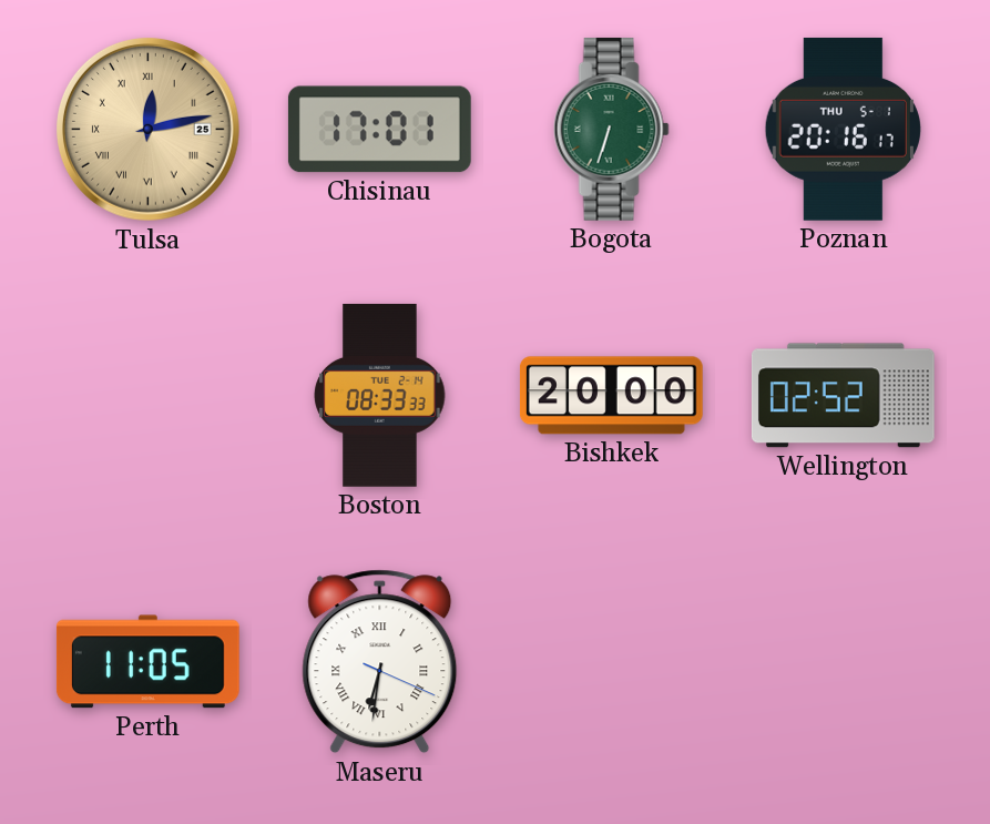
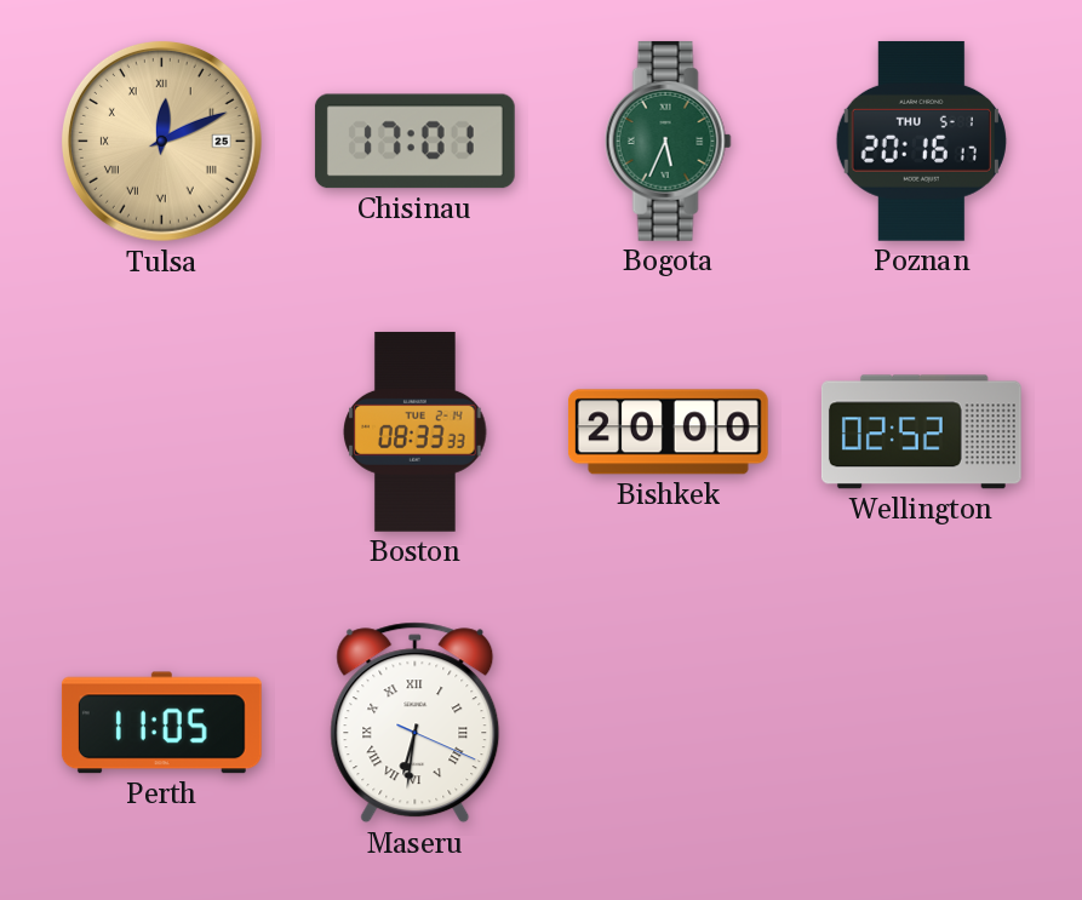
Tulsa: 12:13 -> 12:11 (161, 141)
Bogota: 6:33 -> 5:34 (668, 141)
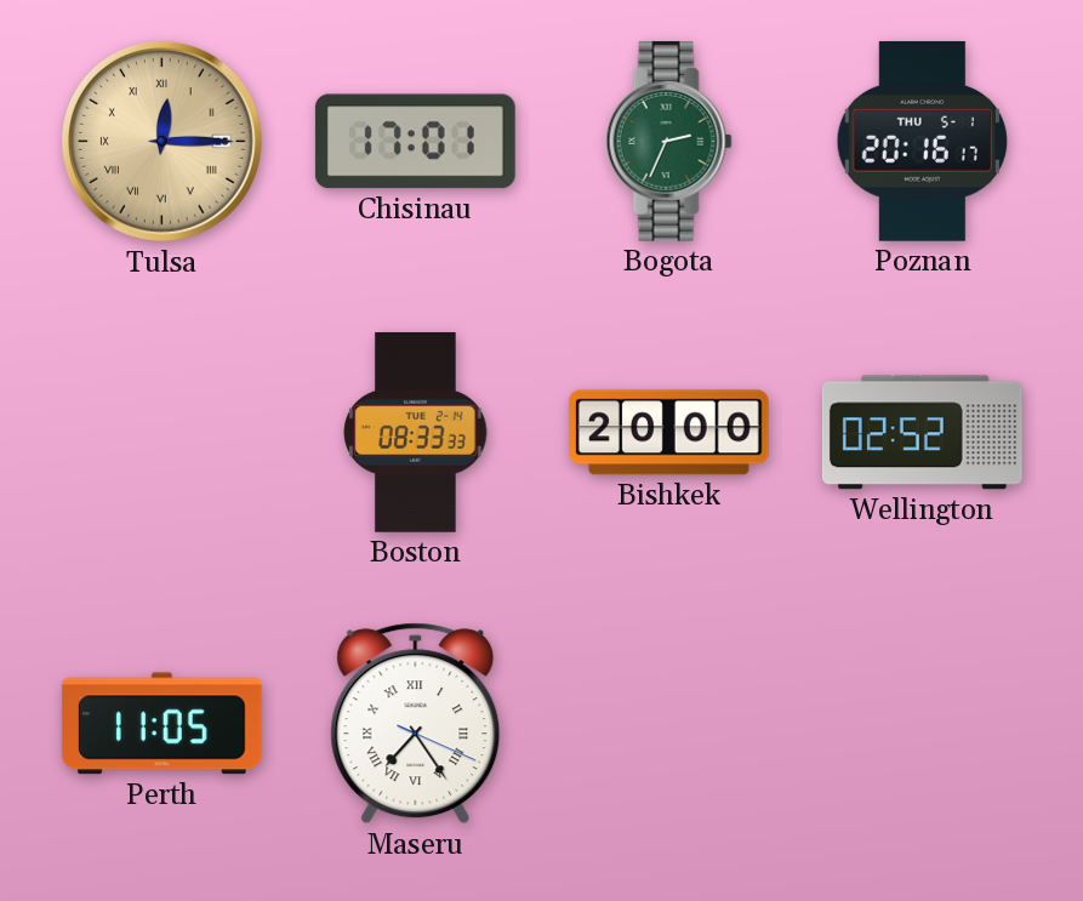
Tulsa: 12:11 -> 12:15 (161, 141)
Bogota: 5:34 -> 2:34 (668, 141)
Maseru: 6:31 -> 7:24 (416, 724)
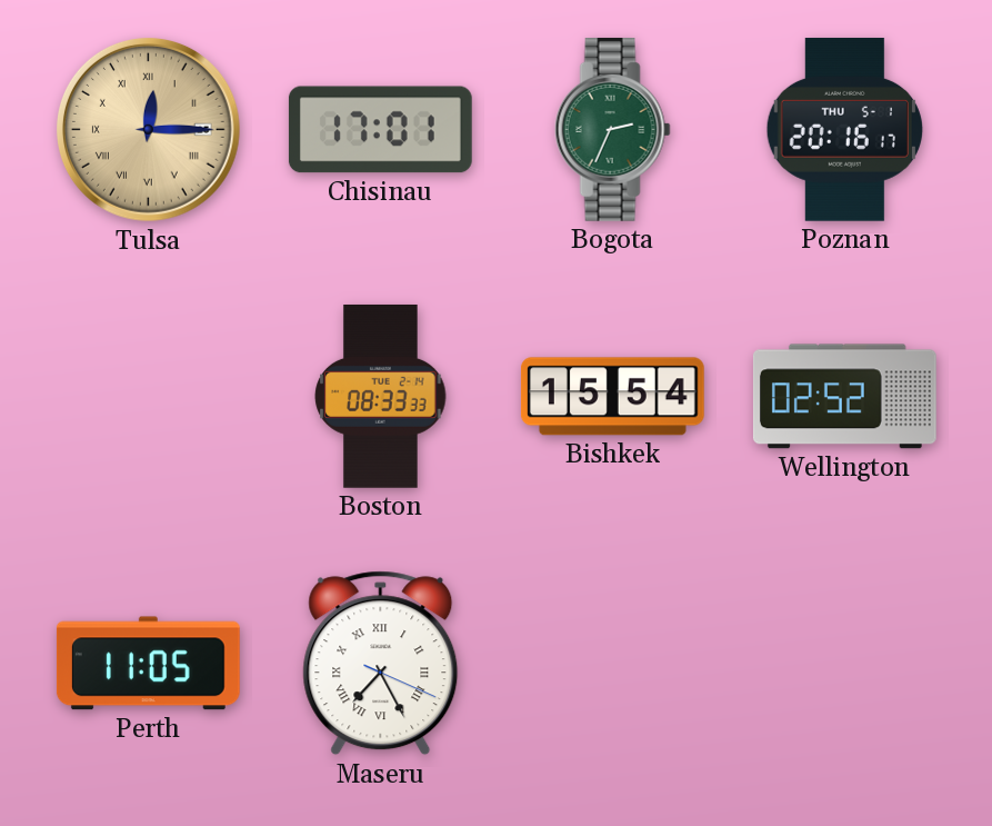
Bishkek: 20:00 -> 15:54 (612, 397)
Maseru: 7:24 -> 7:25 (381, 664)
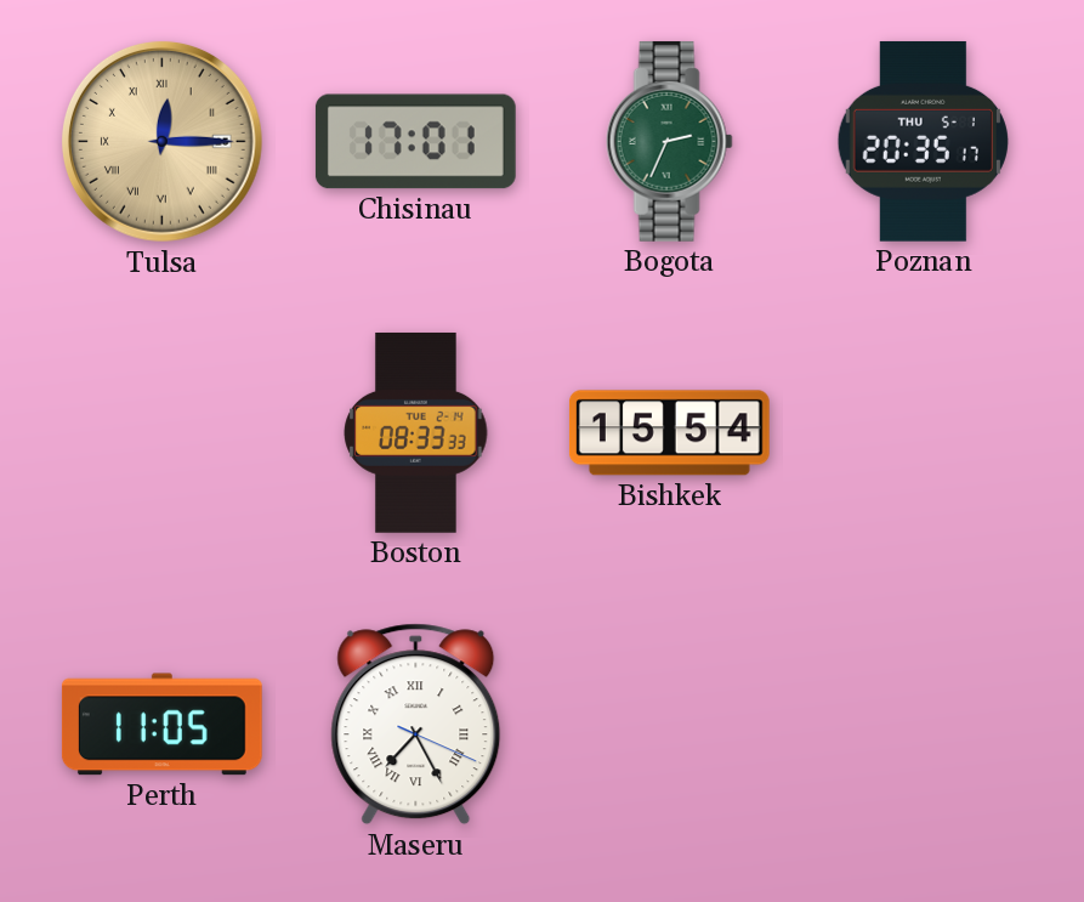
Poznan: 20:16 -> 20:35 (923, 141)
Wellington: 02:52 -> none (844, 397)
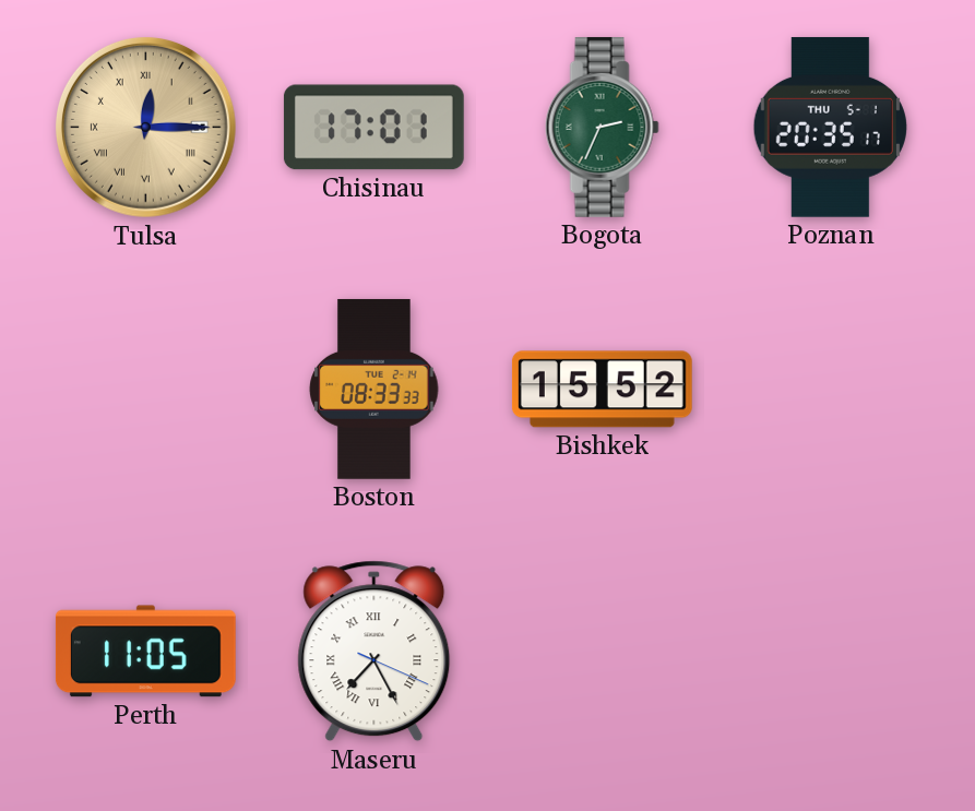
Bishkek: 15:54 -> 15:52 (602, 390)
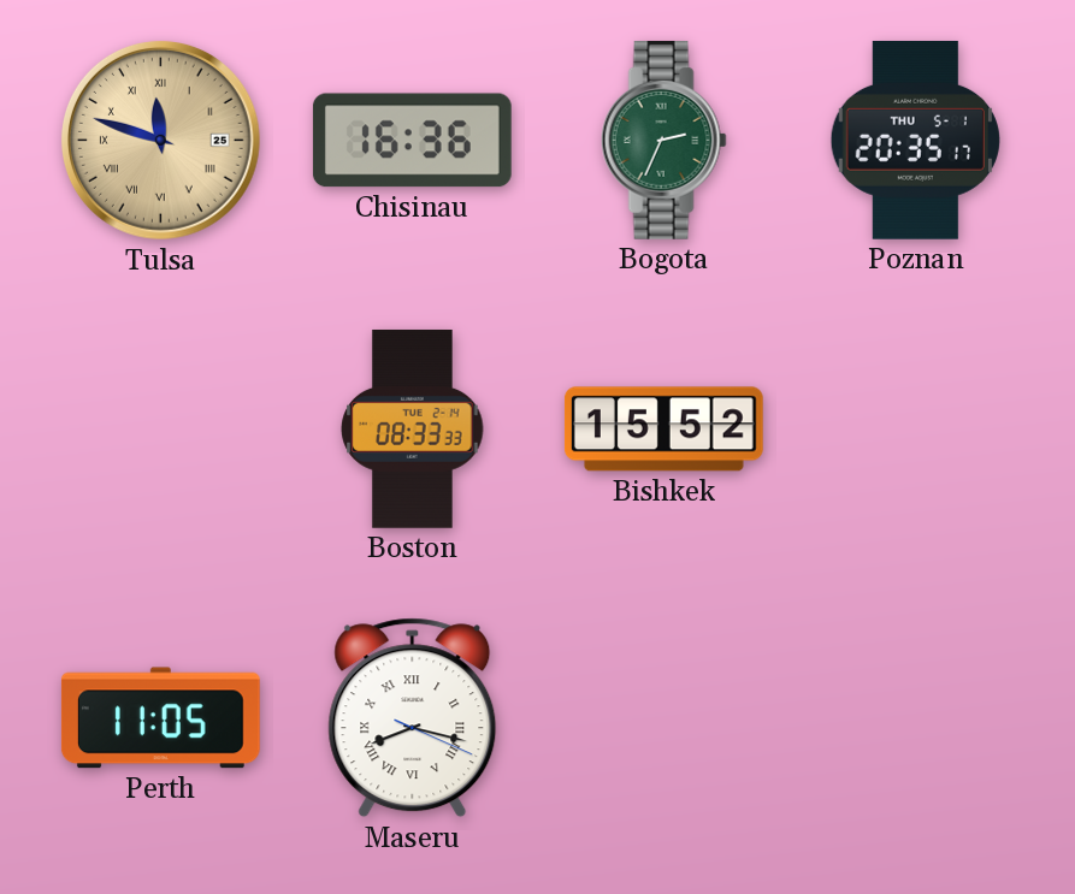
Tulsa: 12:15 -> 11:48 (160, 140)
Chisinau: 17:01 -> 16:36 (412, 141)
Maseru: 7:25 -> 8:17 (413, 718)
